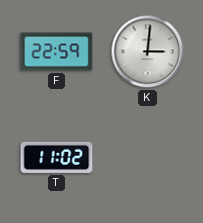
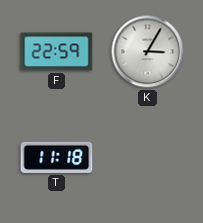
K: 3:01 -> 3:05 (148, 52)
T: 11:02 -> 11:18 (57, 157)
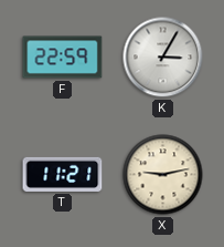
T: 11:18 -> 11:21 (63, 174)
X: none -> 9:13 (163, 175)
